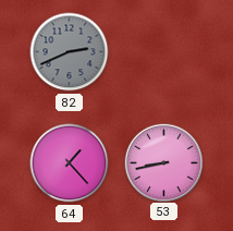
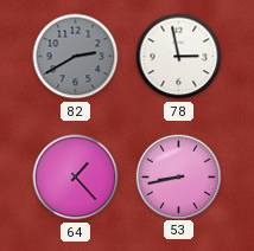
82: 2:41 -> 2:40 (76, 57)
78: none -> 2:58 (179, 57)
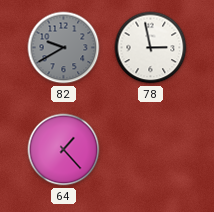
82: 2:40 -> 9:40 (64, 48)
53: 8:43 -> none (178, 176)
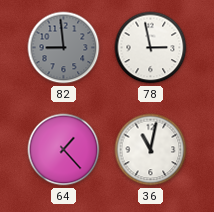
82: 9:40 -> 8:59 (64, 48)
36: none -> 11:02 (151, 150)
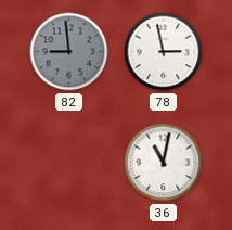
64: 1:23 -> none (64, 150)
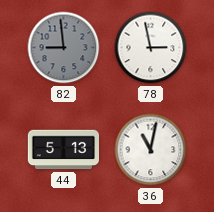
44: none -> 5:13 (63, 150)
